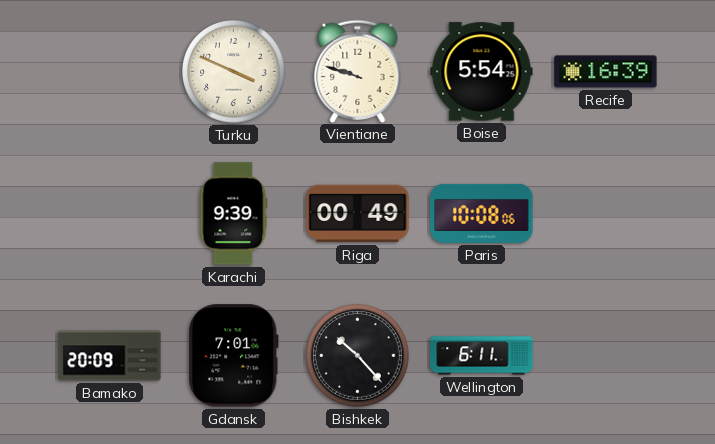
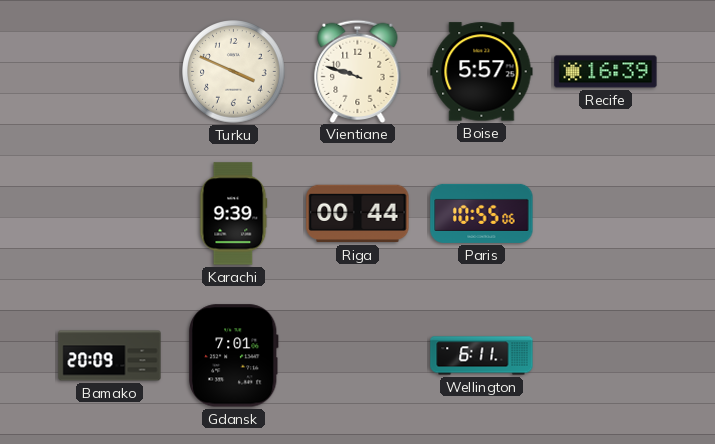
Boise: 5:54 -> 5:57 (482, 72)
Riga: 00:49 -> 00:44 (358, 214)
Paris: 10:08 -> 10:55 (482, 213)
Bishkek: 10:23 -> none (358, 356)
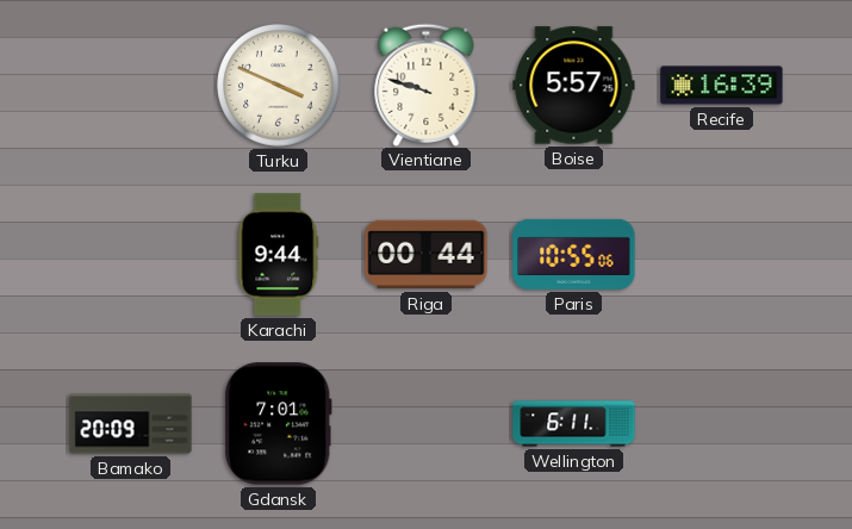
Karachi: 9:39 -> 9:44 (279, 255)
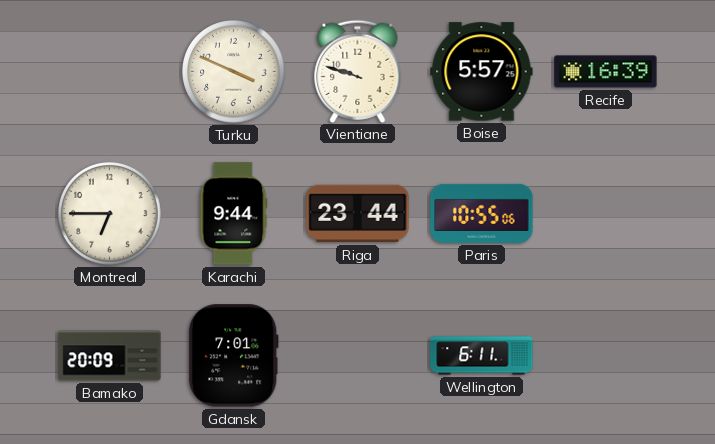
Montreal: none -> 6:45 (110, 214)
Riga: 00:44 -> 23:44 (358, 214)
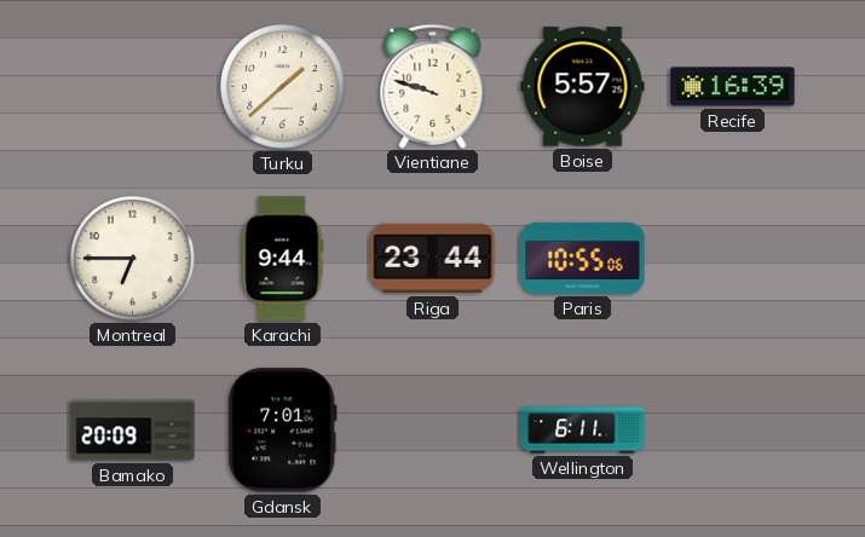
Turku: 3:49 -> 1:38 (283, 87)
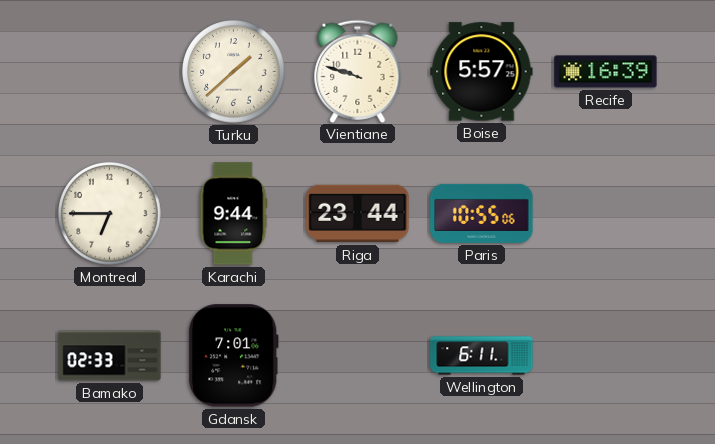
Bamako: 20:09 -> 02:33 (110, 356)
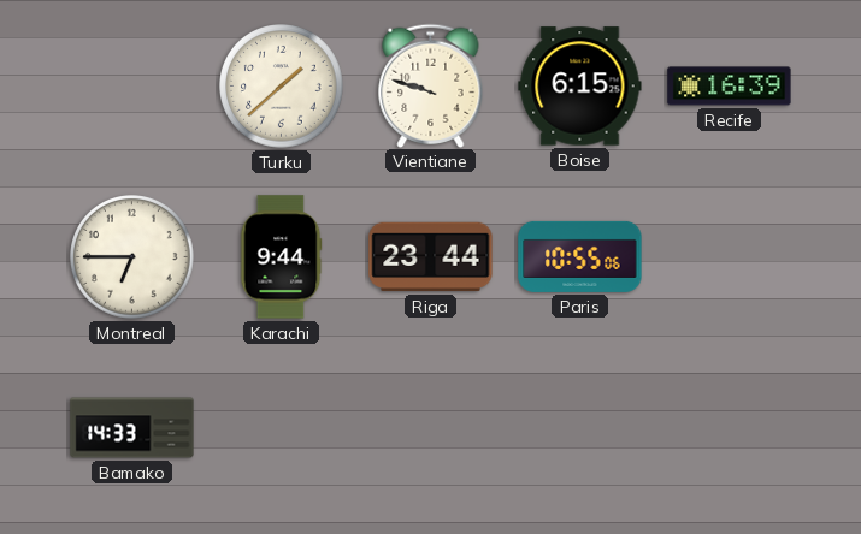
Boise: 5:57 -> 6:15 (580, 87)
Bamako: 02:33 -> 14:33 (132, 428)
Gdansk: 7:01 -> none (233, 356)
Wellington: 6:11 -> none (482, 356)
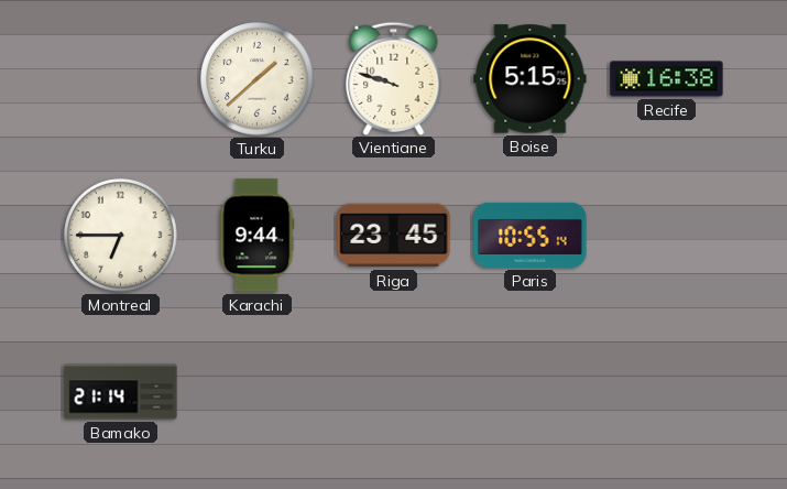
Boise: 6:15 -> 5:15 (531, 79)
Recife: 16:39 -> 16:38 (667, 79)
Riga: 23:44 -> 23:45 (394, 236)
Paris: 10:55:06 -> 10:55:14 (531, 235)
Bamako: 14:33 -> 21:14 (121, 392)
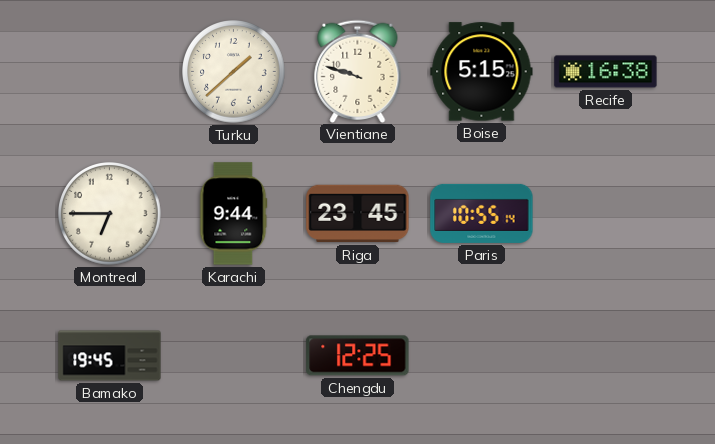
Bamako: 21:14 -> 19:45 (110, 356)
Chengdu: none -> 12:25 (358, 356)
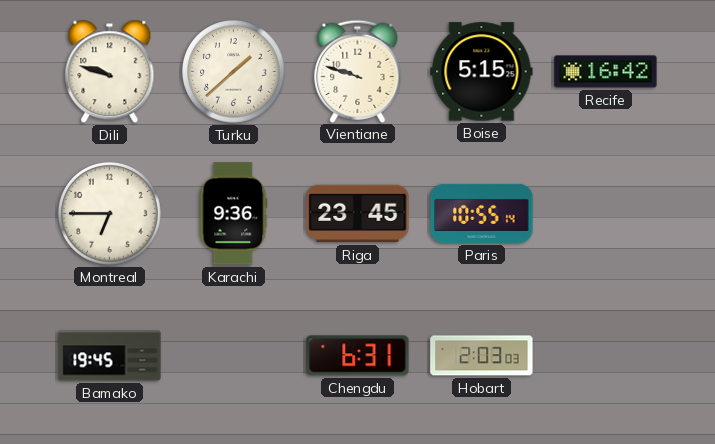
Dili: none -> 9:48 (110, 72)
Recife: 16:38 -> 16:42 (606, 72)
Karachi: 9:44 -> 9:36 (234, 214)
Chengdu: 12:25 -> 6:31 (358, 356)
Hobart: none -> 2:03 (482, 356)
